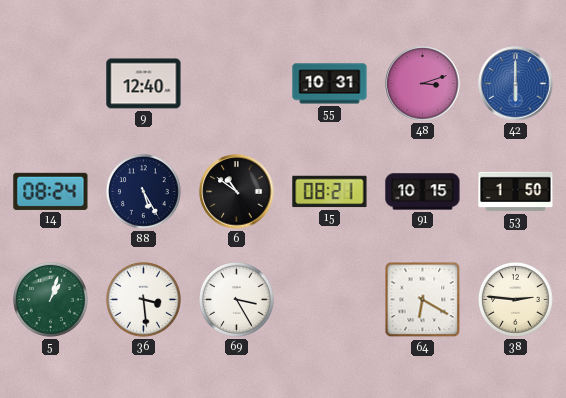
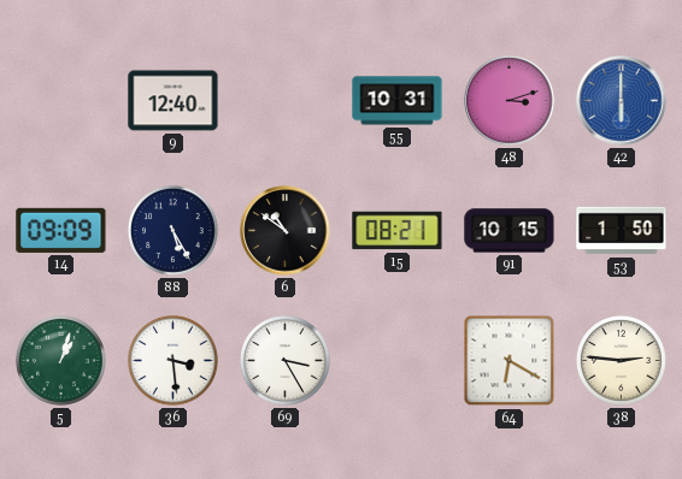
14: 08:24 -> 09:09 (61, 230)
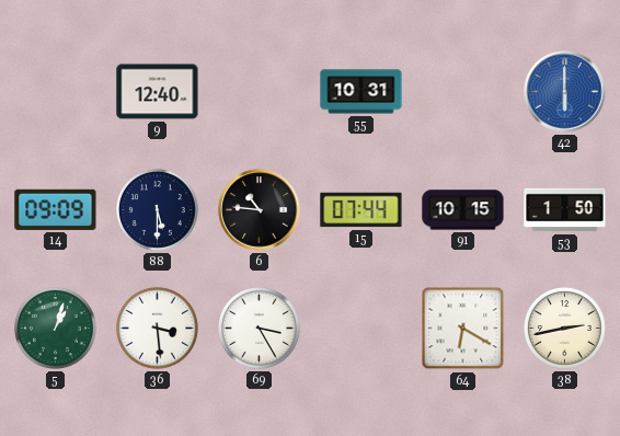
48: 3:12 -> none (510, 101)
88: 5:25 -> 5:30 (158, 209)
6: 10:51 -> 10:46 (260, 210)
15: 08:21 -> 07:44 (361, 210)
38: 2:46 -> 2:43 (565, 328)
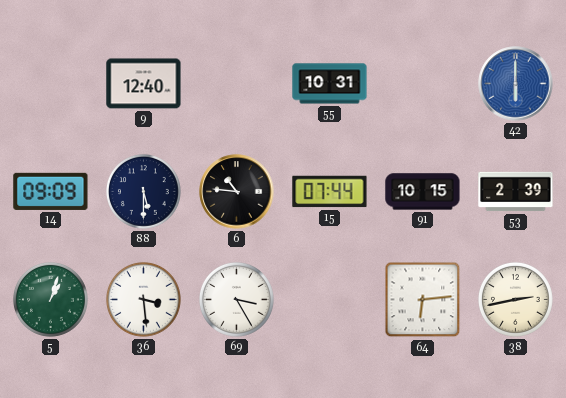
53: 1:50 -> 2:39 (516, 192)
64: 6:20 -> 6:14 (423, 300)
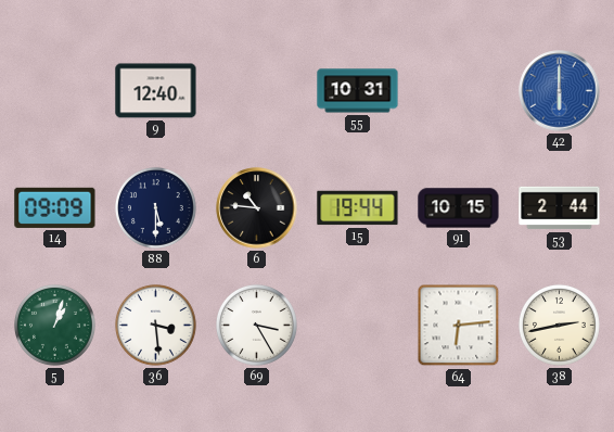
15: 07:44 -> 19:44 (358, 208)
53: 2:39 -> 2:44 (560, 208)
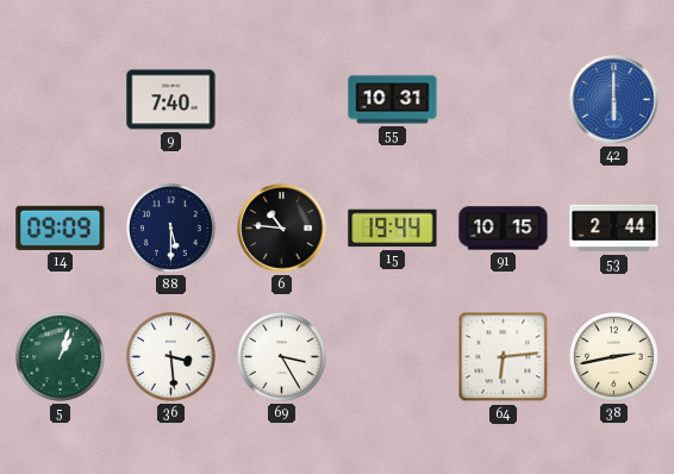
9: 12:40 -> 7:40 (171, 100)
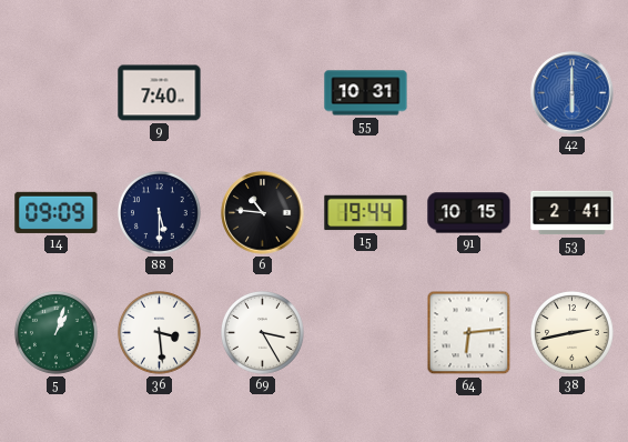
53: 2:44 -> 2:41 (573, 213)
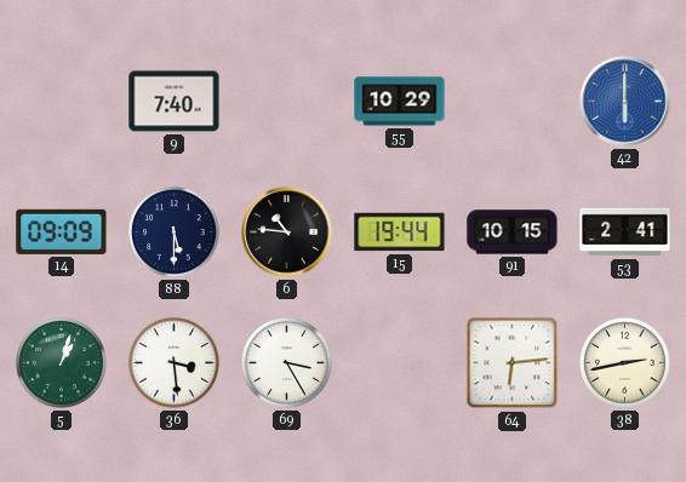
55: 10:31 -> 10:29 (400, 102)
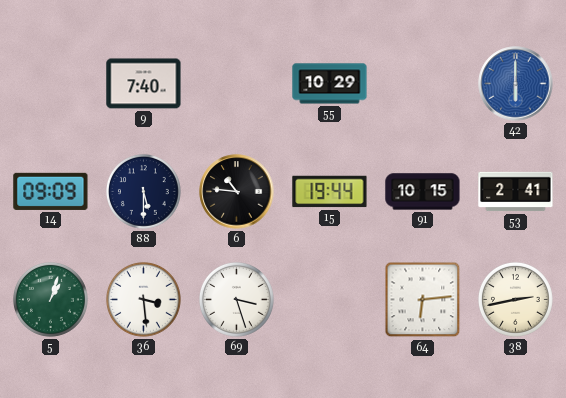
69: 3:25 -> 3:27 (237, 299)
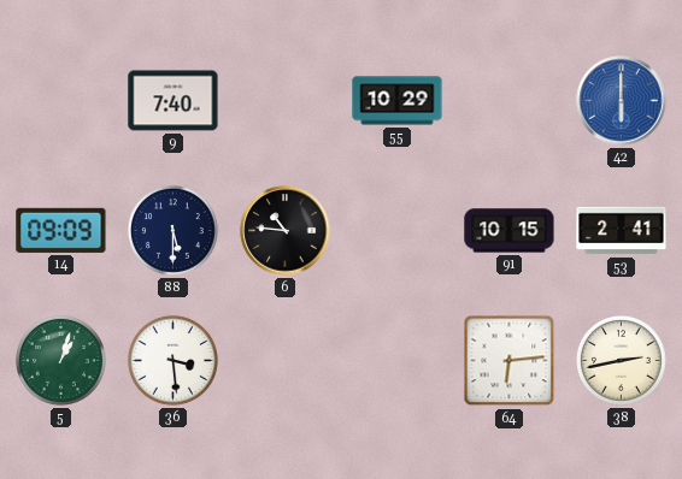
15: 19:44 -> none (330, 192)
69: 3:27 -> none (237, 299)
